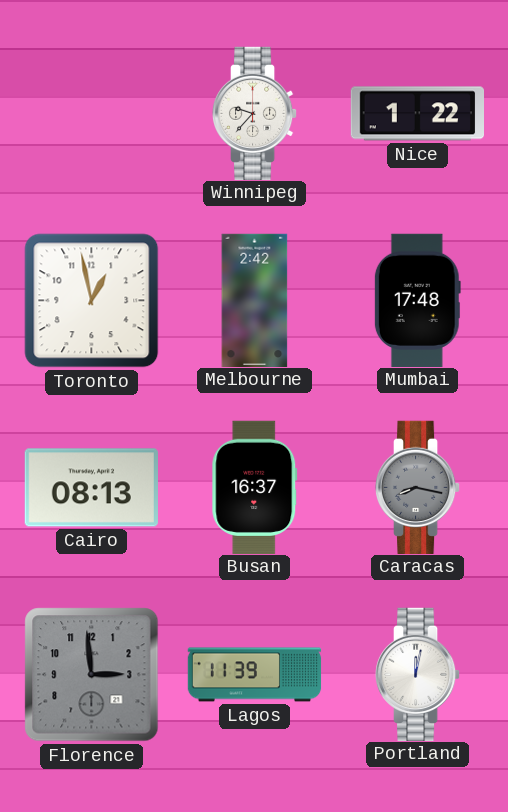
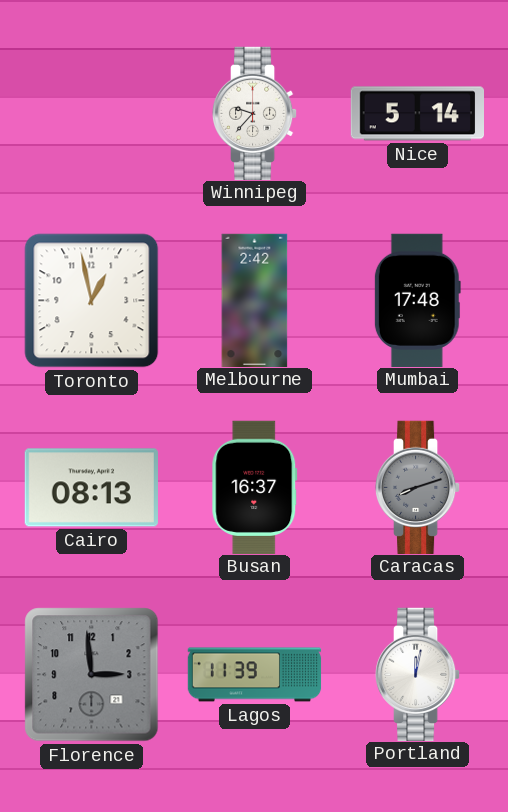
Nice: 1:22 -> 5:14 (417, 114)
Caracas: 8:17 -> 8:12 (418, 487)
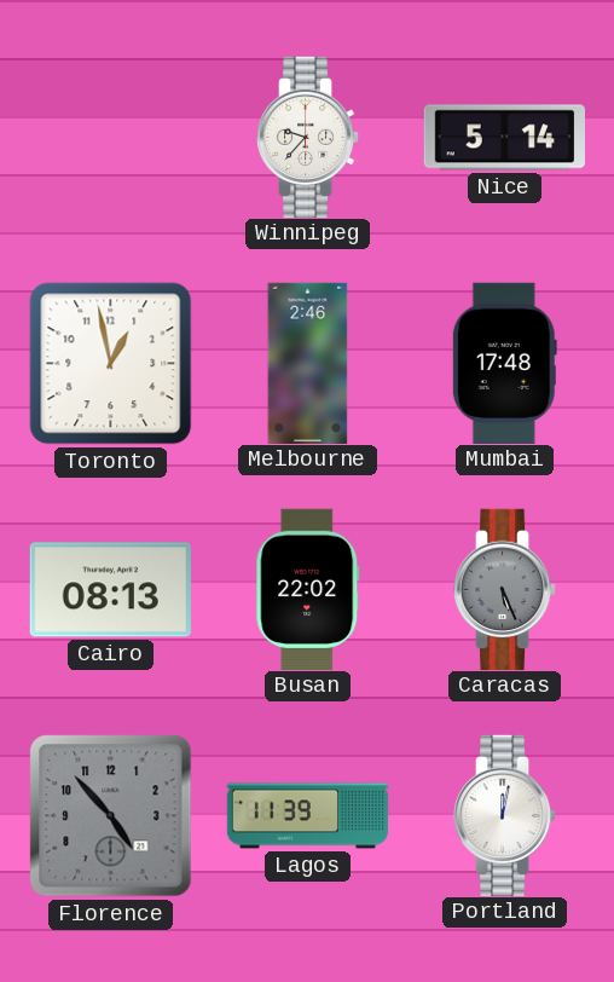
Melbourne: 2:42 -> 2:46 (308, 363)
Busan: 16:37 -> 22:02 (308, 589)
Caracas: 8:12 -> 5:26 (505, 589)
Florence: 2:59 -> 4:53 (111, 816)
